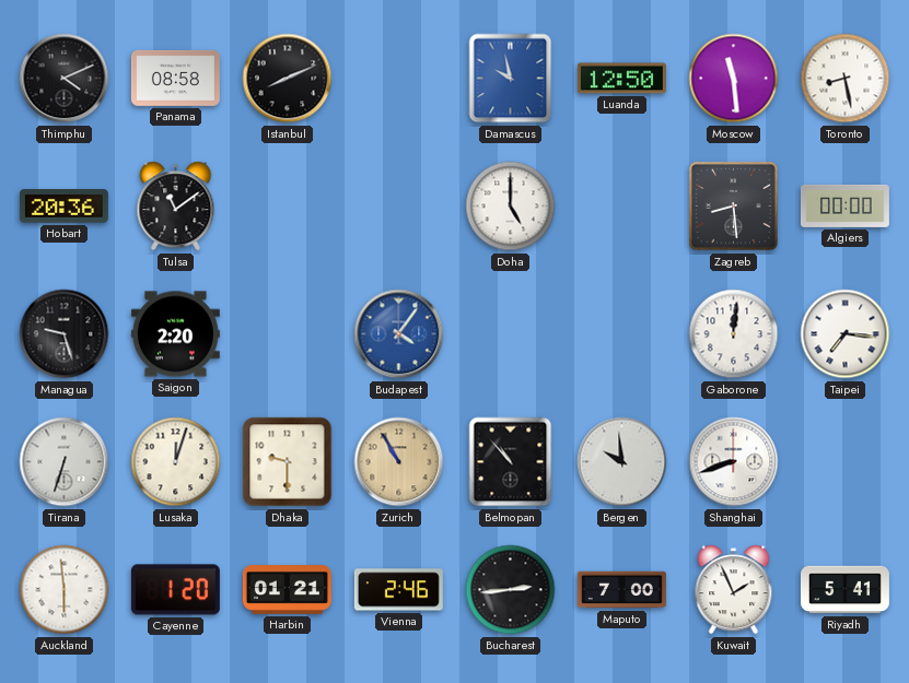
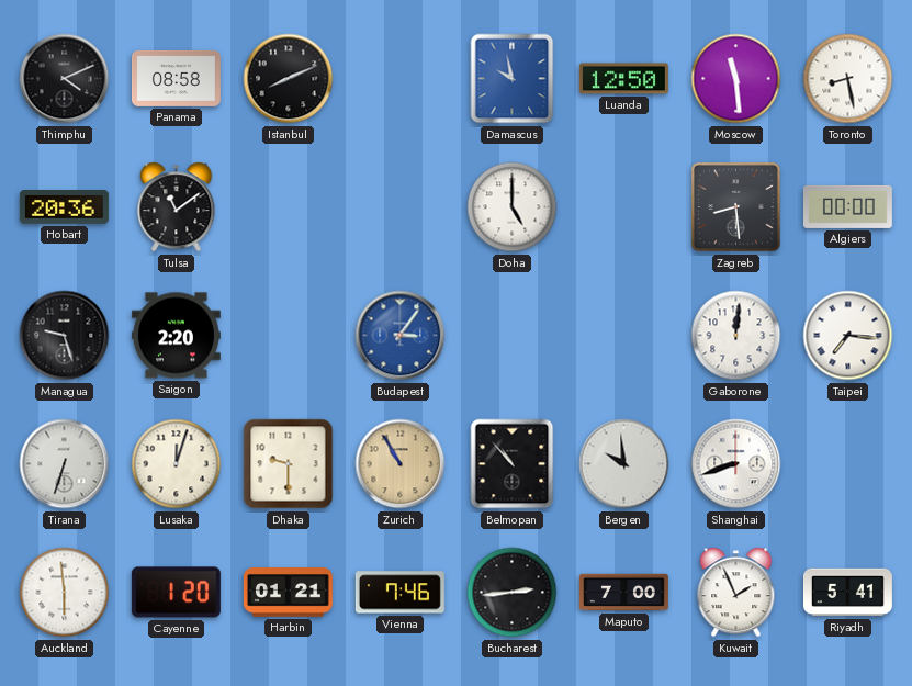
Budapest: 4:06 -> 3:06 (401, 336)
Vienna: 2:46 -> 7:46 (399, 593)
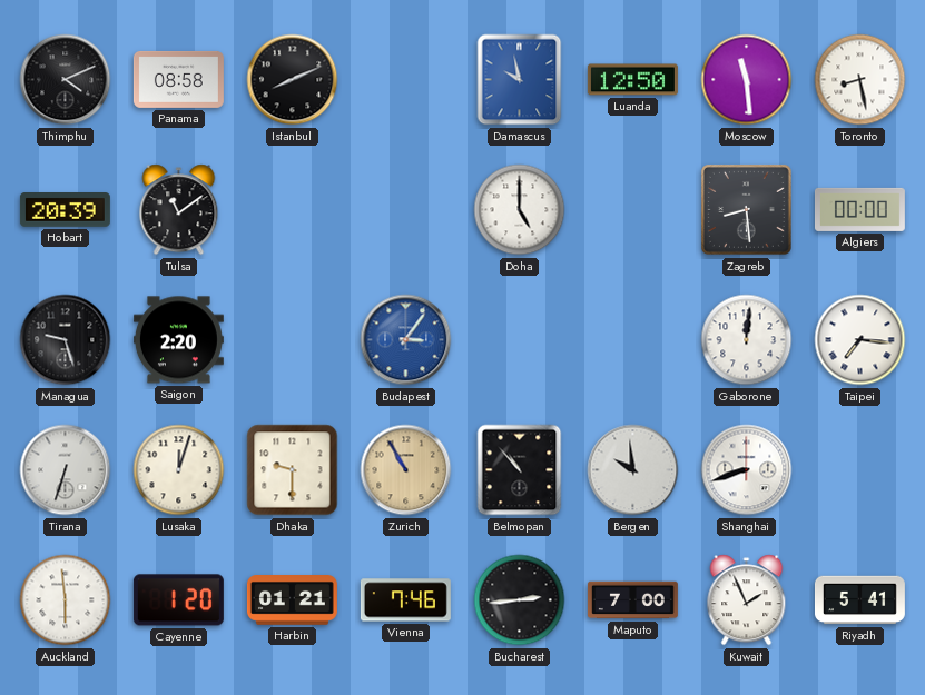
Hobart: 20:36 -> 20:39 (65, 210)
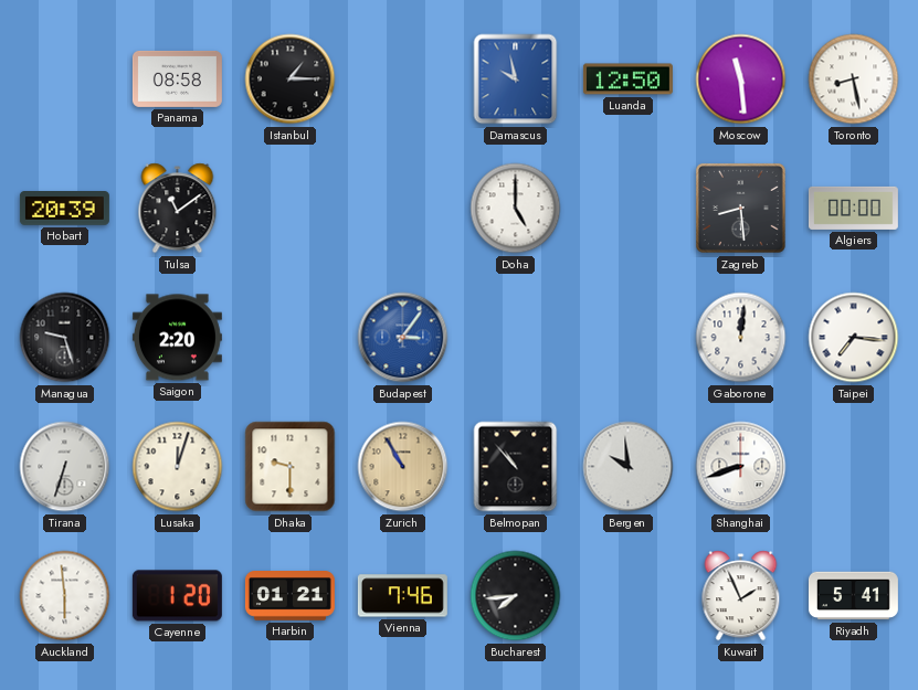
Thimphu: 4:11 -> none (66, 80)
Istanbul: 8:11 -> 1:15 (291, 79)
Bucharest: 2:44 -> 7:44 (516, 596)
Maputo: 7:00 -> none (632, 600)
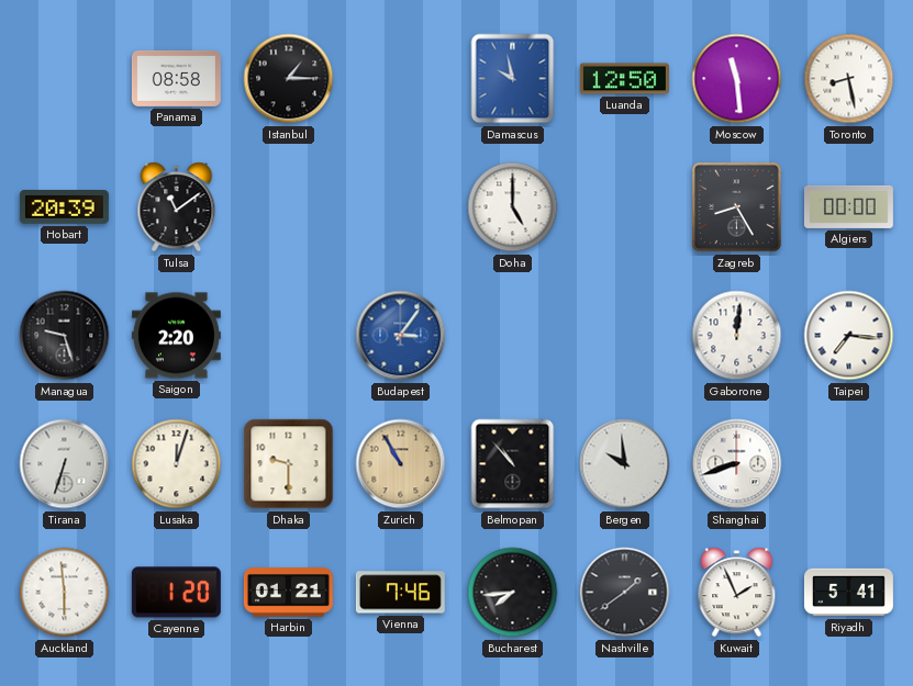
Zagreb: 8:29 -> 8:25 (736, 206)
Nashville: none -> 1:39 (625, 593)
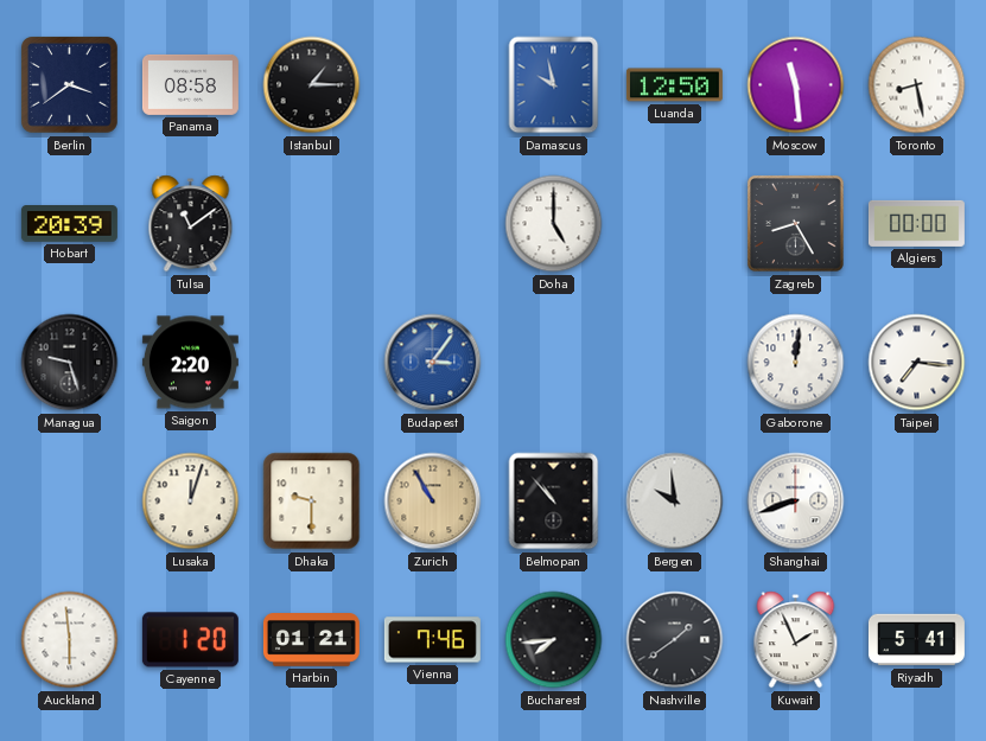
Berlin: none -> 3:39 (69, 84)
Tirana: 6:33 -> none (65, 464)
